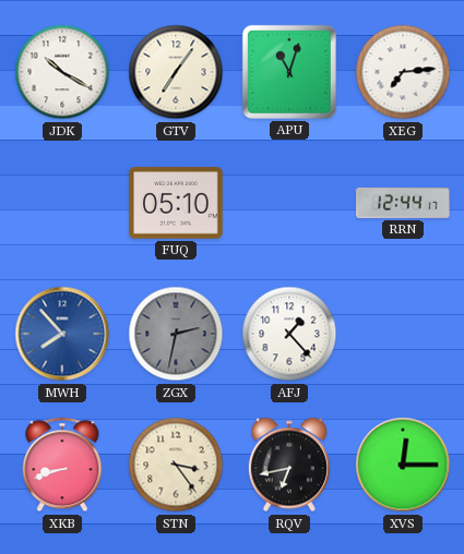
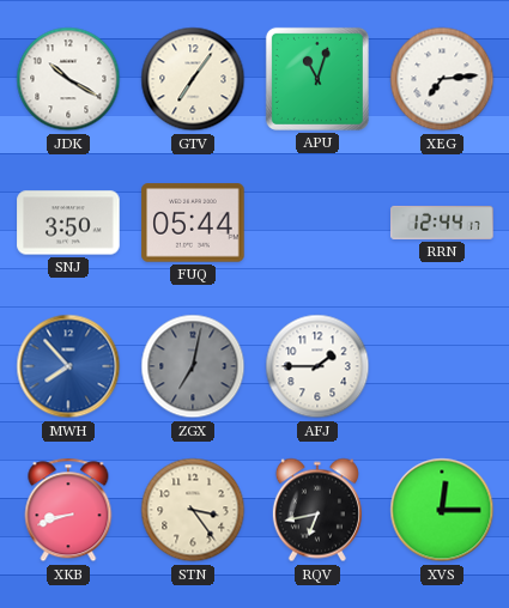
SNJ: none -> 3:50 (68, 223)
FUQ: 05:10 -> 05:44 (193, 223)
ZGX: 2:32 -> 7:02 (193, 366)
AFJ: 1:23 -> 1:45 (317, 366)
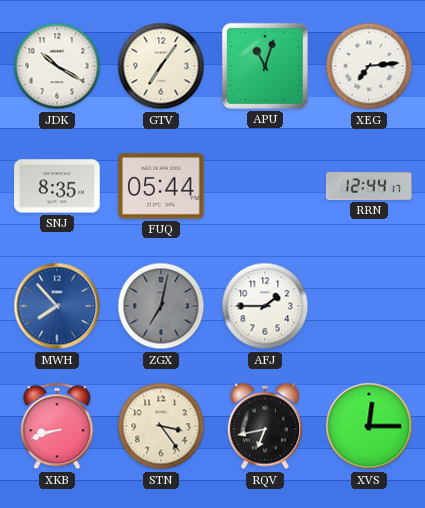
SNJ: 3:50 -> 8:35 (57, 186)
